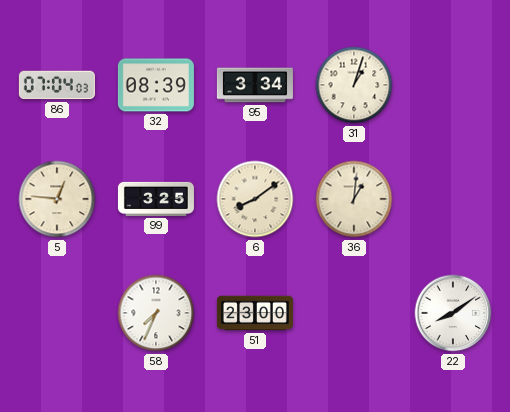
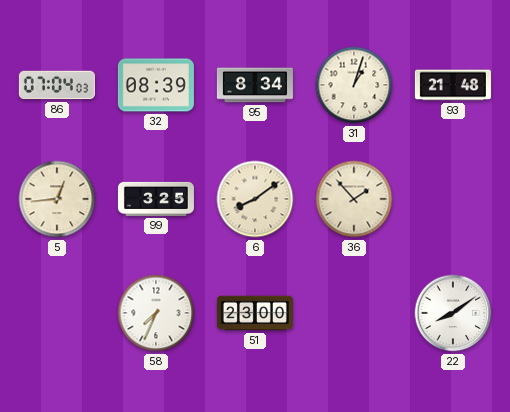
95: 3:34 -> 8:34 (255, 85)
93: none -> 21:48 (453, 85)
5: 12:46 -> 12:44 (57, 199)
36: 1:01 -> 1:53 (354, 199)
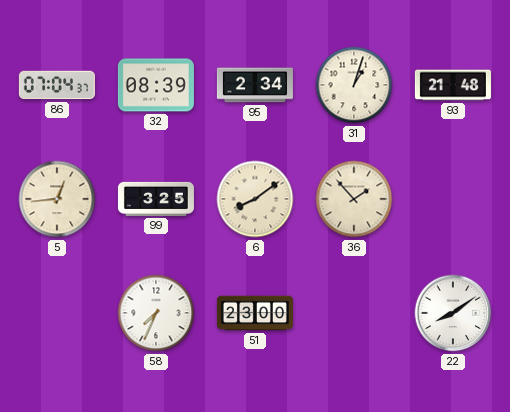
86: 07:04:03 -> 07:04:37 (57, 85)
95: 8:34 -> 2:34 (255, 85)
